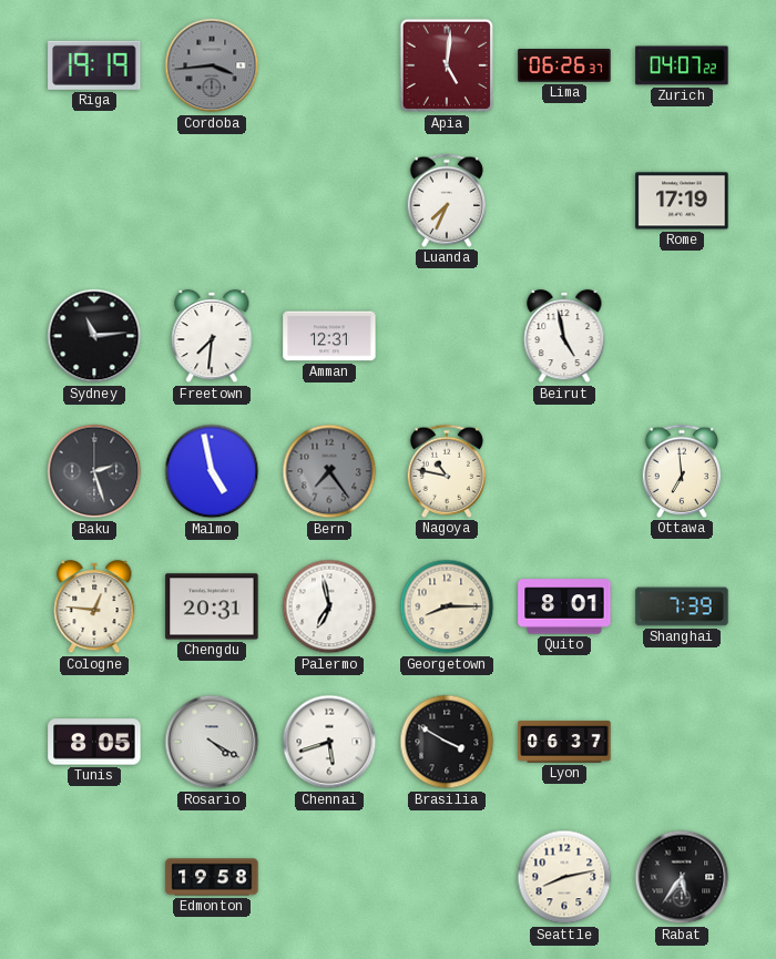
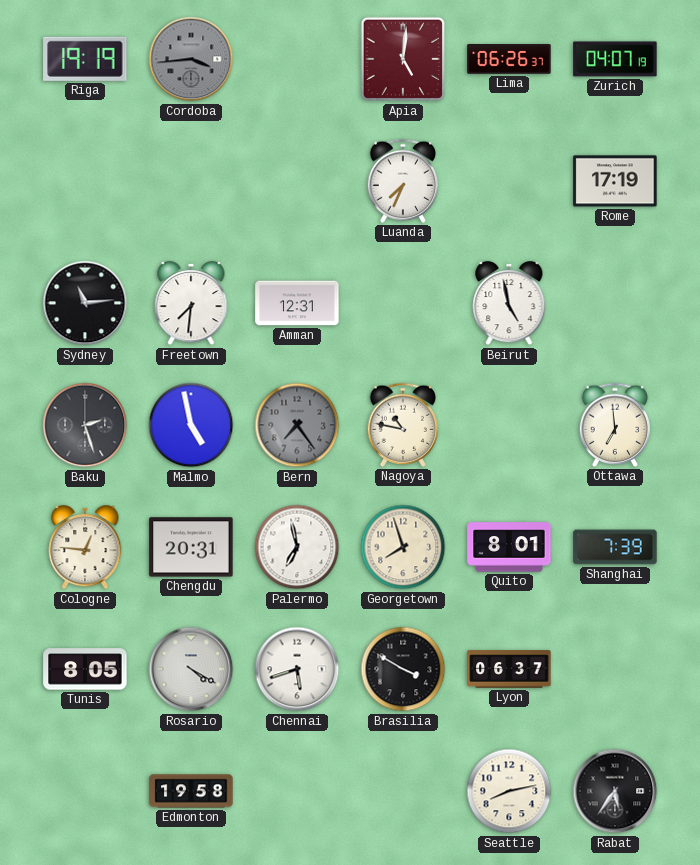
Zurich: 04:07:22 -> 04:07:19 (615, 59)
Georgetown: 8:15 -> 7:57 (403, 547)
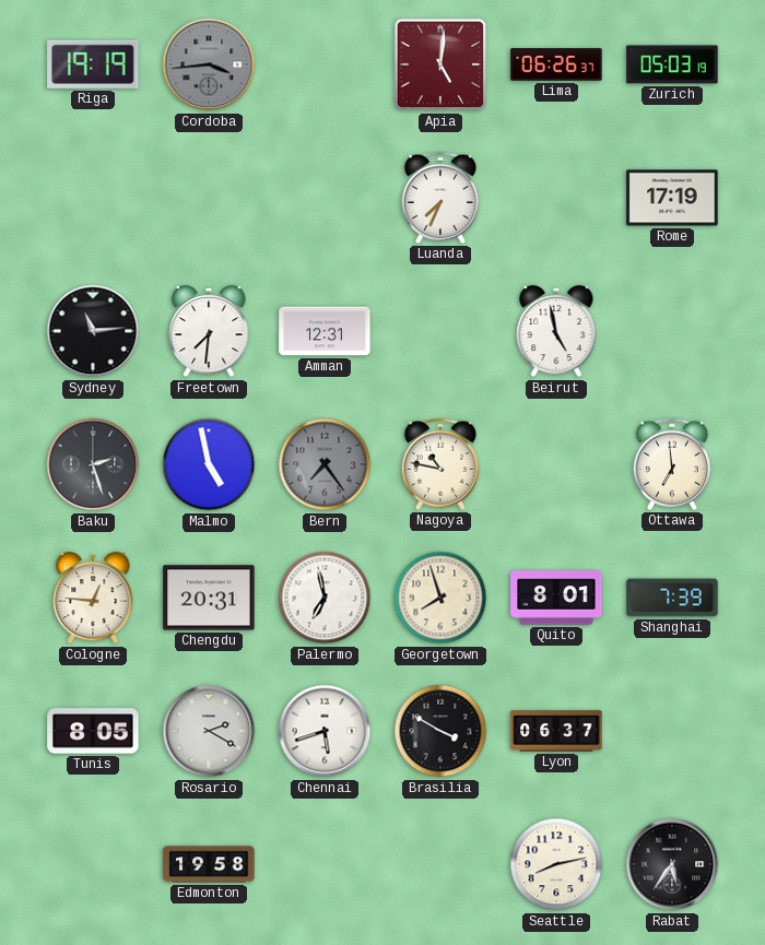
Zurich: 04:07 -> 05:03 (672, 64)
Rosario: 4:20 -> 2:20 (209, 731)
